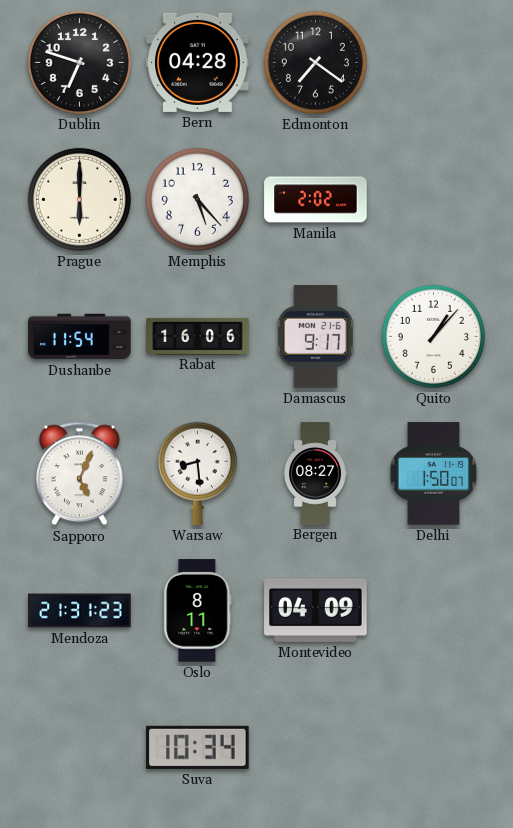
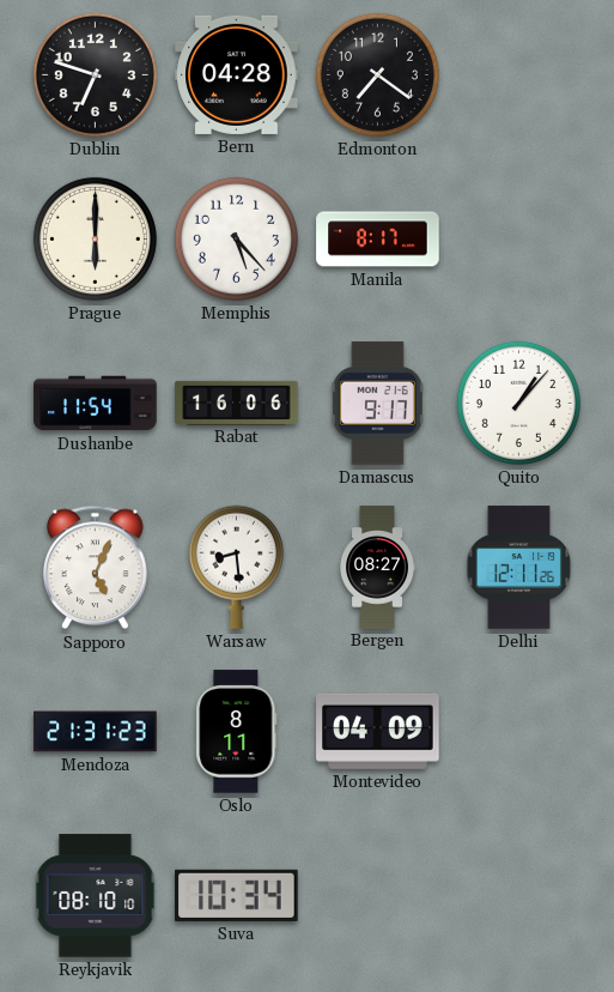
Manila: 2:02 -> 8:17 (378, 240)
Delhi: 1:50 -> 12:11 (519, 568)
Reykjavik: none -> 08:10 (96, 896)
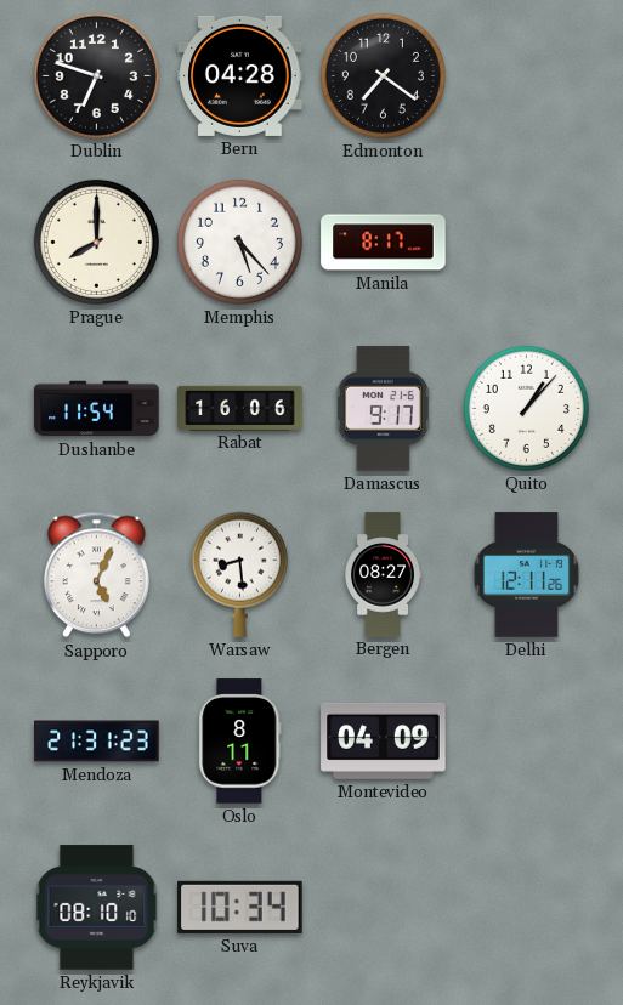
Prague: 6:00 -> 8:00 (96, 242)
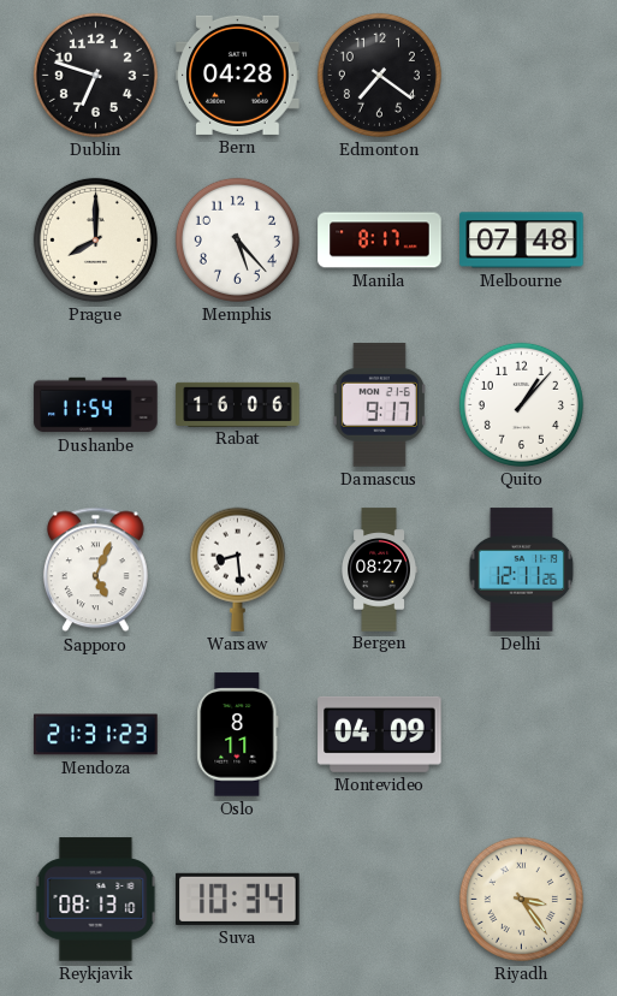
Melbourne: none -> 07:48 (522, 241)
Reykjavik: 08:10 -> 08:13 (96, 900)
Riyadh: none -> 3:24 (521, 899)
